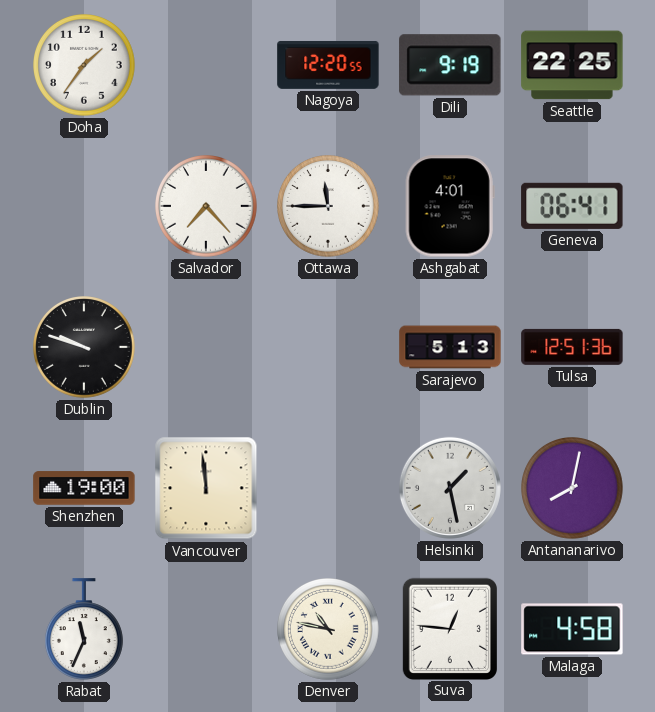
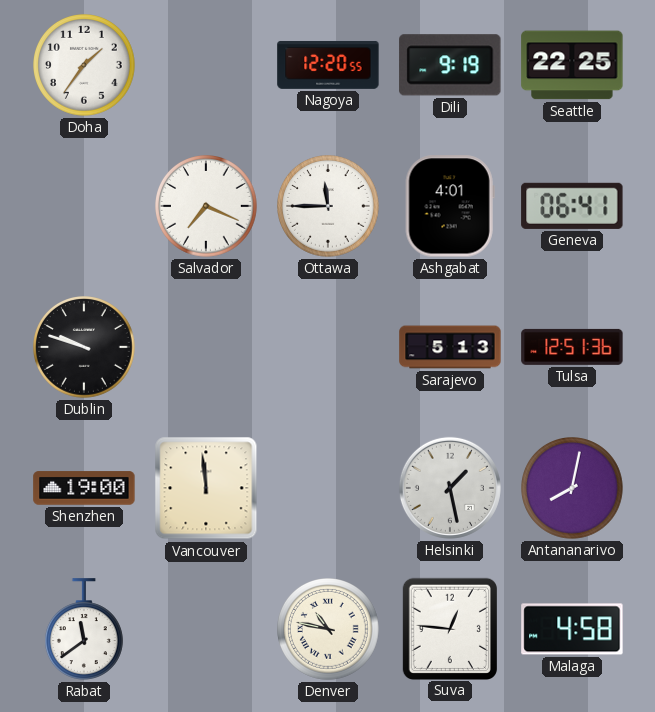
Salvador: 7:23 -> 7:19 (207, 207)
Rabat: 11:34 -> 11:39 (84, 629)
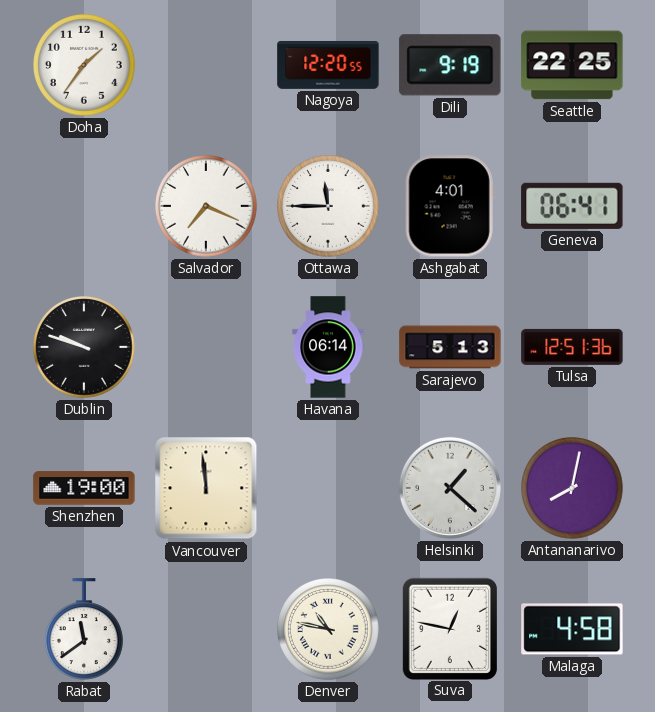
Havana: none -> 06:14 (328, 347)
Helsinki: 1:28 -> 1:22 (450, 488)
Suva: 12:46 -> 12:47 (449, 628)
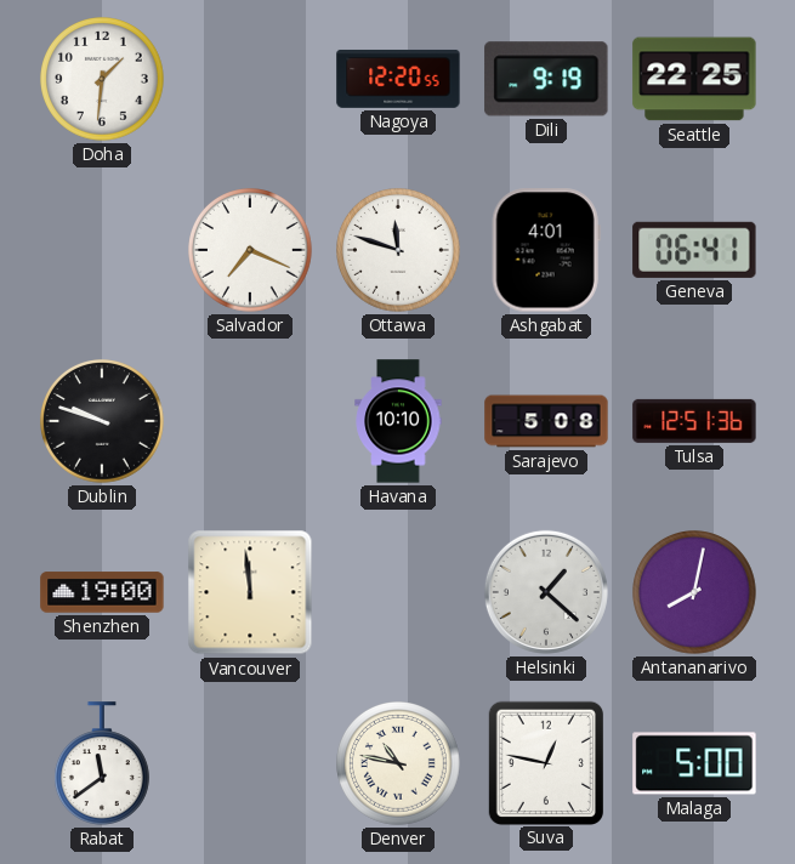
Doha: 1:36 -> 1:31 (103, 80)
Ottawa: 11:45 -> 11:48 (399, 251)
Havana: 06:14 -> 10:10 (398, 421)
Sarajevo: 5:13 -> 5:08 (546, 421)
Malaga: 4:58 -> 5:00 (694, 763)
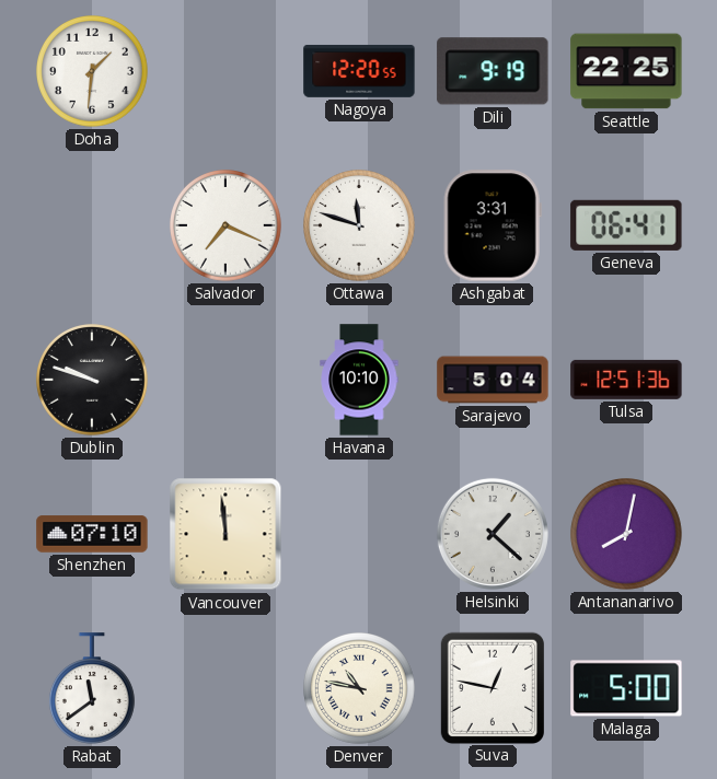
Ashgabat: 4:01 -> 3:31 (493, 225)
Sarajevo: 5:08 -> 5:04 (493, 380)
Shenzhen: 19:00 -> 07:10 (92, 534)
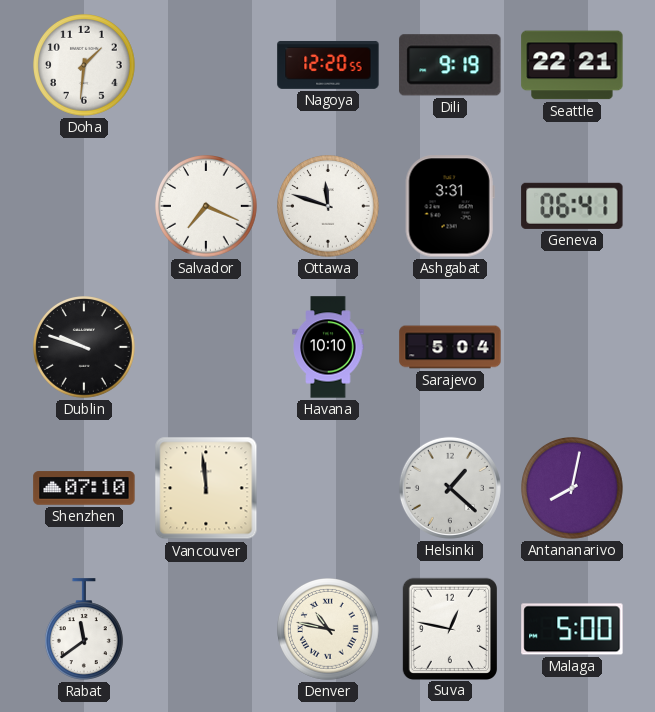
Seattle: 22:25 -> 22:21 (572, 65)
Tulsa: 12:51 -> none (626, 380)
